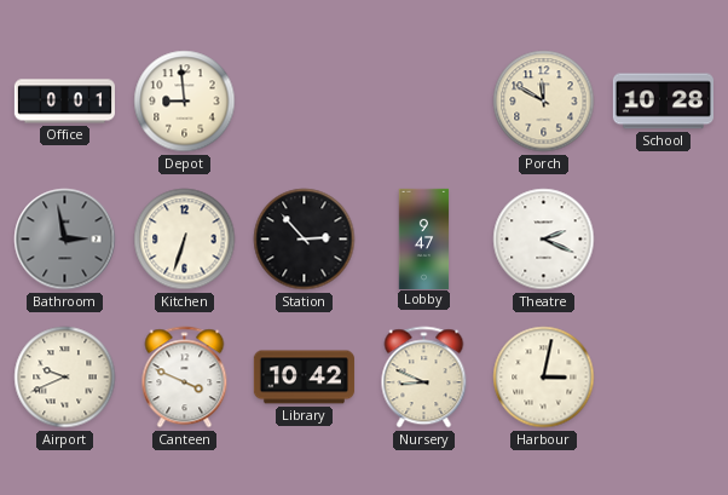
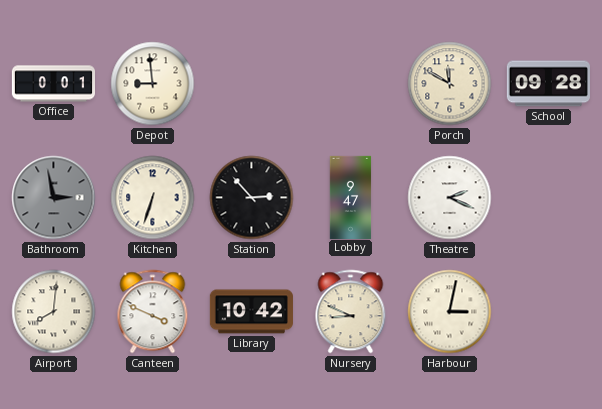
School: 10:28 -> 09:28 (548, 84)
Airport: 9:41 -> 8:01 (54, 312)
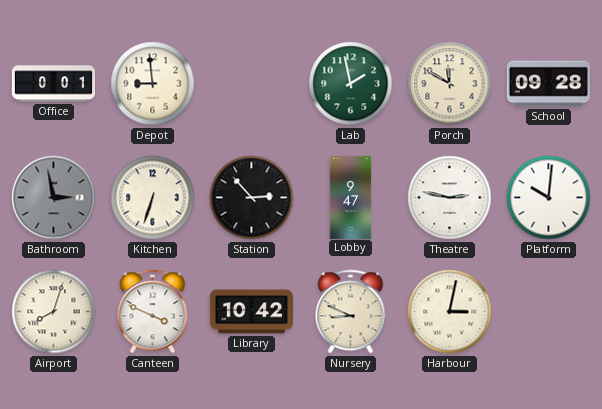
Lab: none -> 1:58 (351, 84)
Theatre: 2:19 -> 2:47 (450, 198)
Platform: none -> 10:01 (549, 198)
Airport: 8:01 -> 8:03 (54, 312)
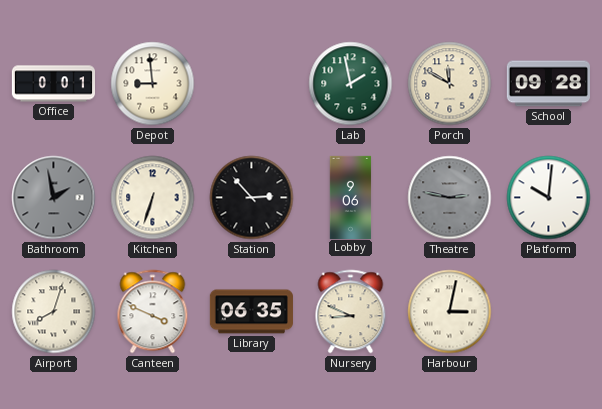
Bathroom: 2:58 -> 1:58 (54, 198)
Lobby: 9:47 -> 9:06 (351, 197)
Theatre dial: white -> grey (450, 198)
Library: 10:42 -> 06:35 (251, 312)
